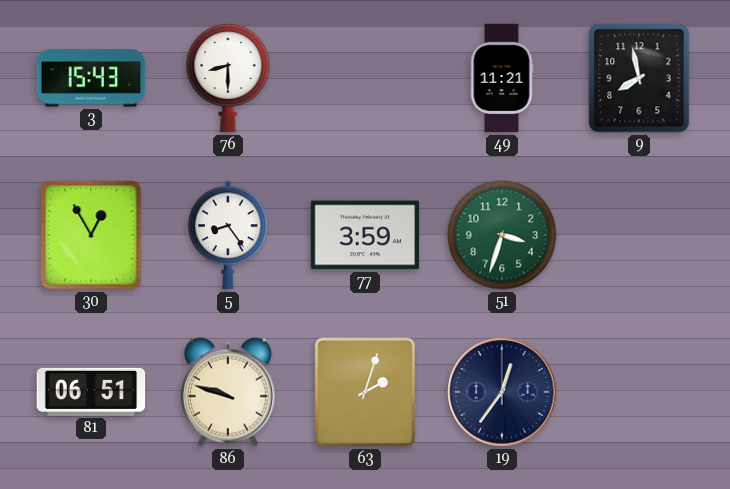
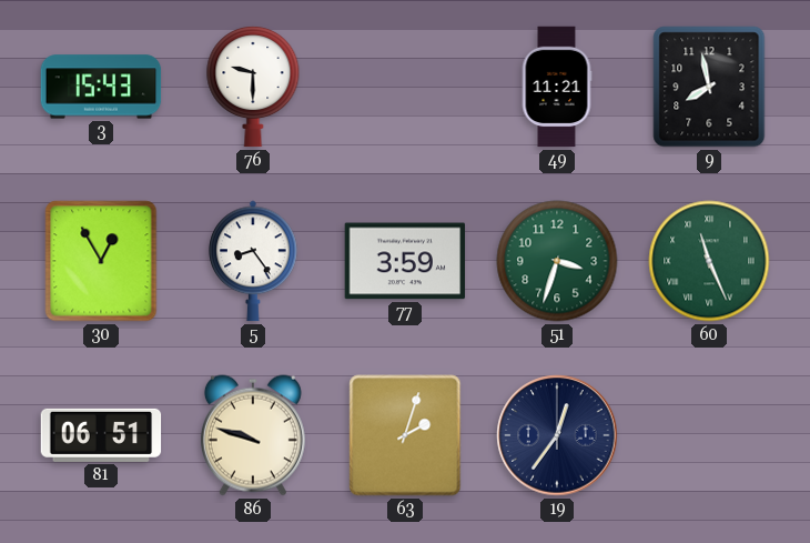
76: 8:30 -> 9:30 (253, 87)
60: none -> 11:26 (709, 261)
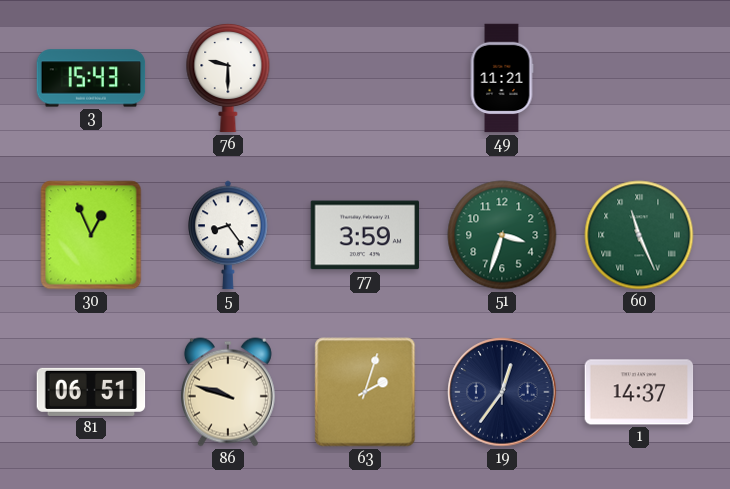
9: 7:58 -> none (709, 87)
30: 12:55 -> 12:56 (91, 235)
1: none -> 14:37 (639, 392)
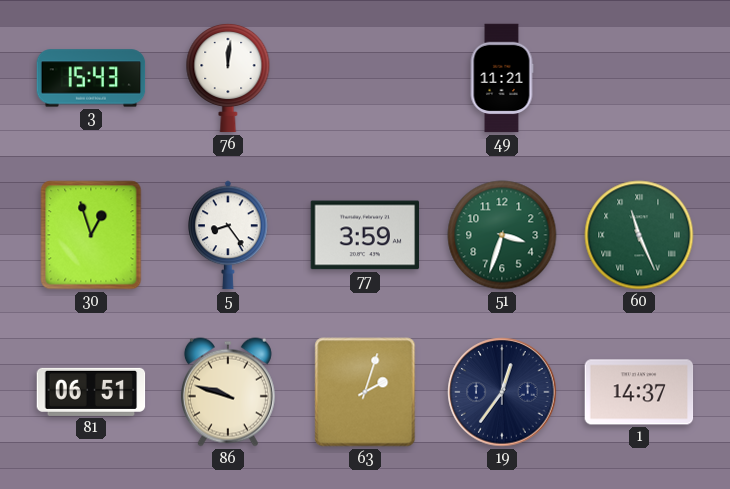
76: 9:30 -> 12:01 (228, 78)
30: 12:56 -> 12:57 (91, 235)
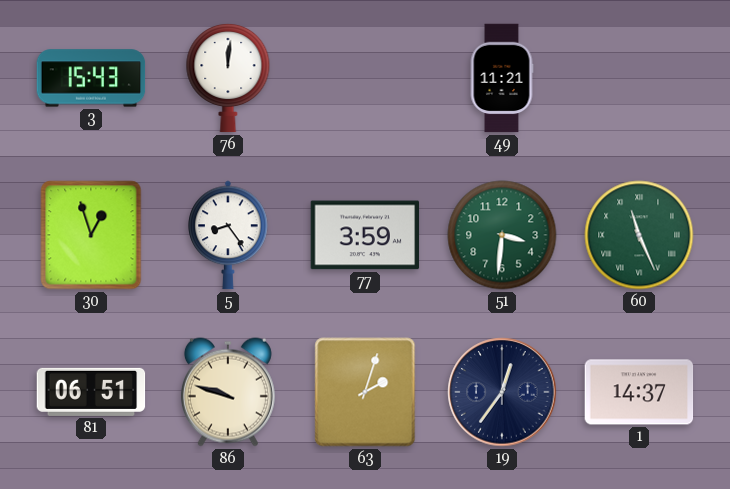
51: 3:33 -> 3:31 (502, 235)
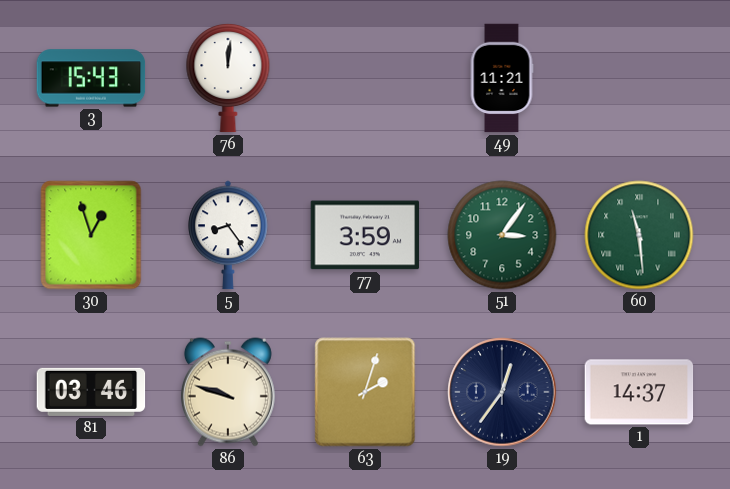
51: 3:31 -> 3:06 (502, 235)
60: 11:26 -> 11:29 (639, 235)
81: 06:51 -> 03:46 (91, 392)
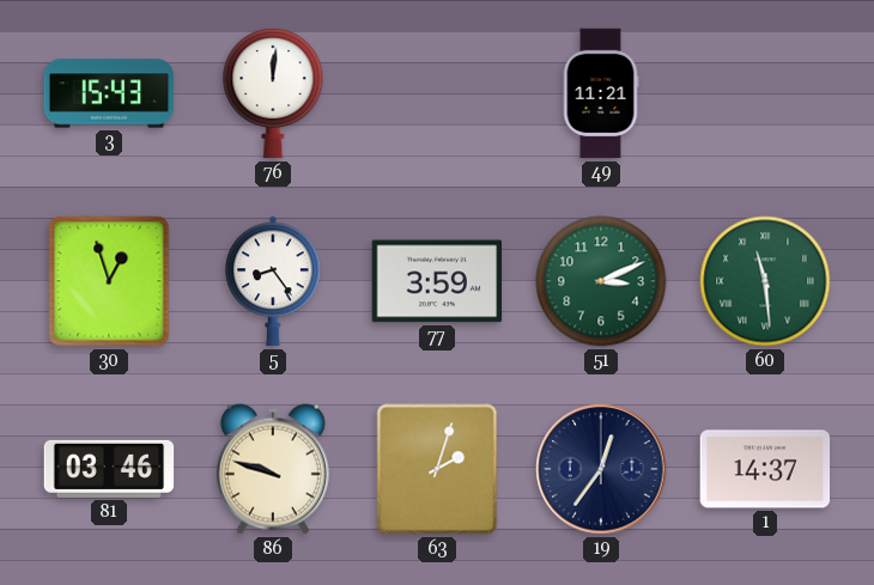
51: 3:06 -> 3:11 (601, 281)
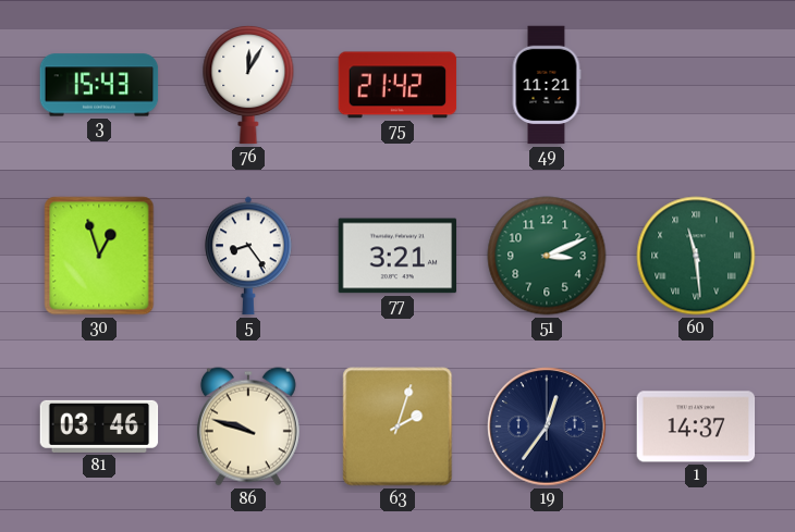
76: 12:01 -> 12:05 (248, 85)
75: none -> 21:42 (397, 85)
77: 3:59 -> 3:21 (397, 256)
